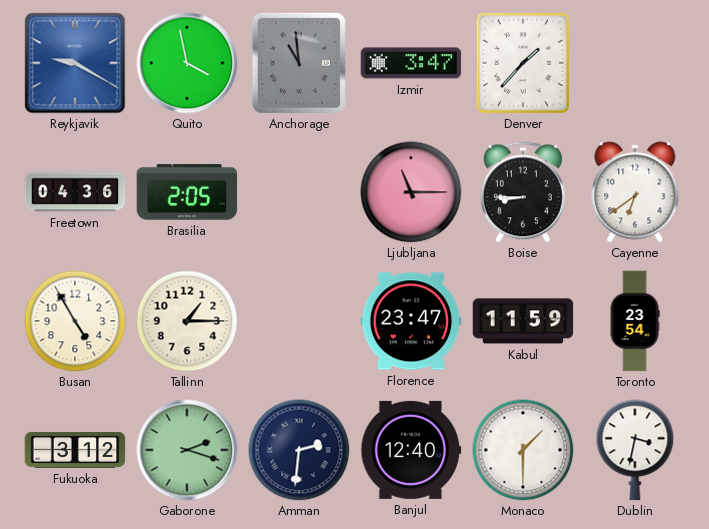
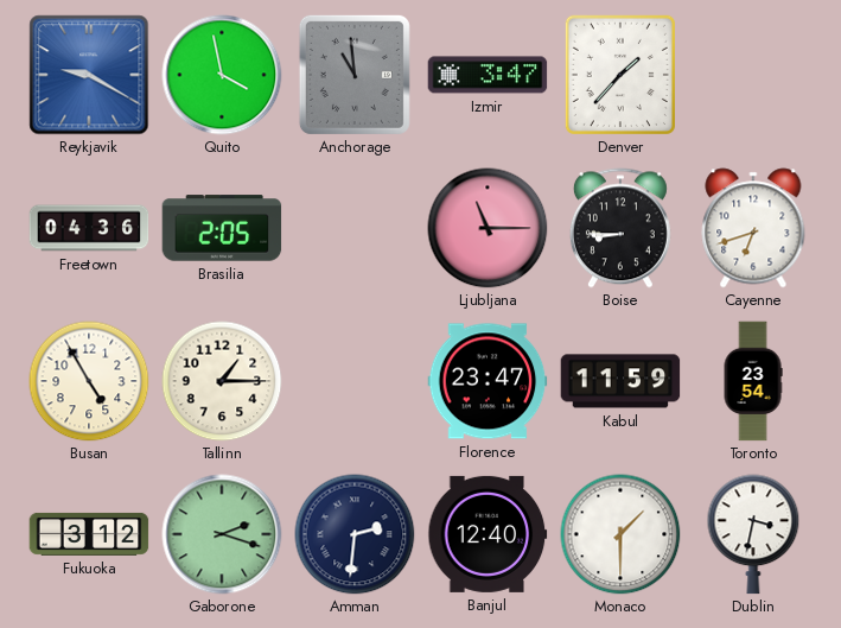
Cayenne: 6:39 -> 6:42 (753, 228)
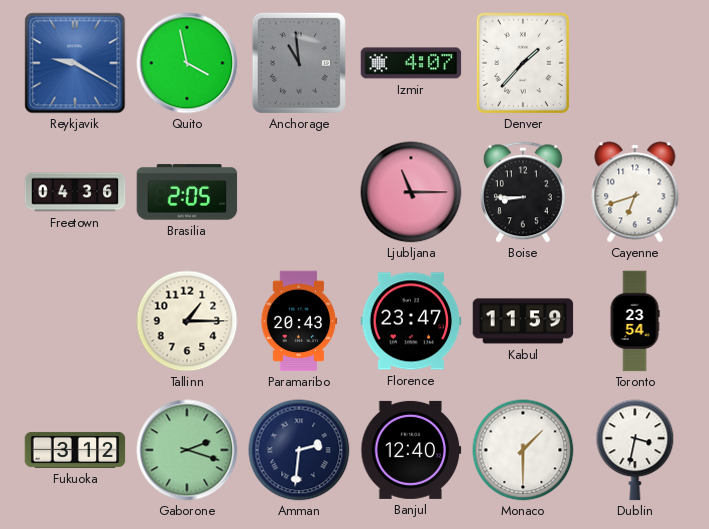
Izmir: 3:47 -> 4:07 (411, 63)
Busan: 4:55 -> none (89, 381)
Paramaribo: none -> 20:43 (299, 321)
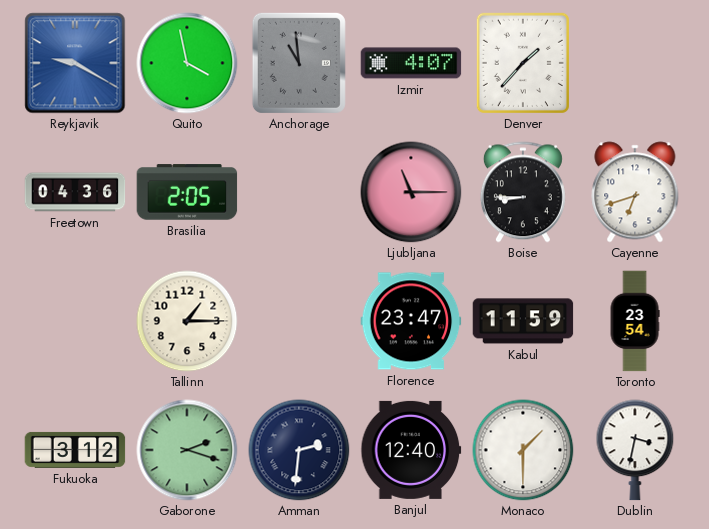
Paramaribo: 20:43 -> none (299, 321)
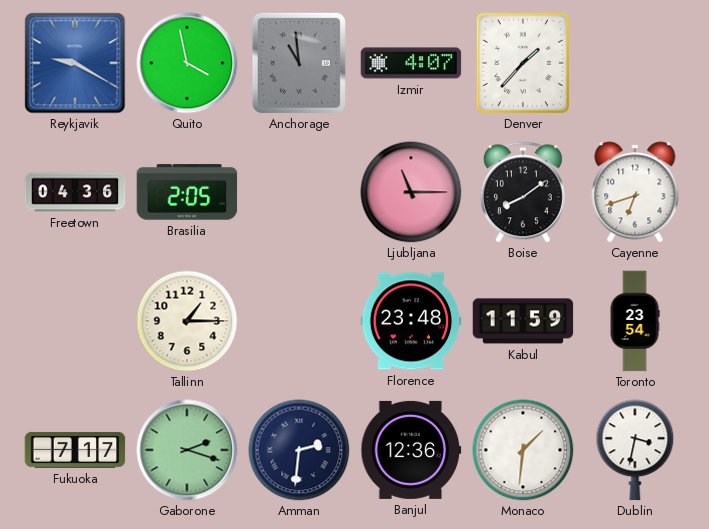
Boise: 8:45 -> 8:09 (523, 192)
Florence: 23:47 -> 23:48 (411, 321)
Fukuoka: 3:12 -> 7:17 (75, 450)
Banjul: 12:40 -> 12:36 (411, 450)
Monaco: 1:30 -> 1:31 (523, 450)
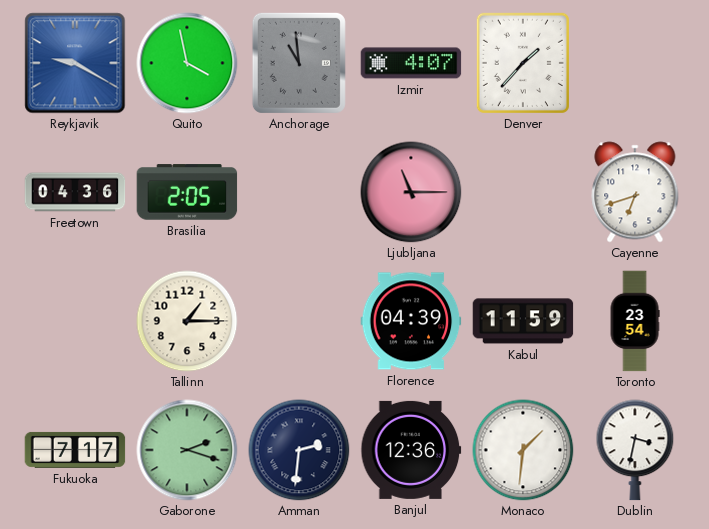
Boise: 8:09 -> none (523, 192)
Florence: 23:48 -> 04:39 (411, 321)
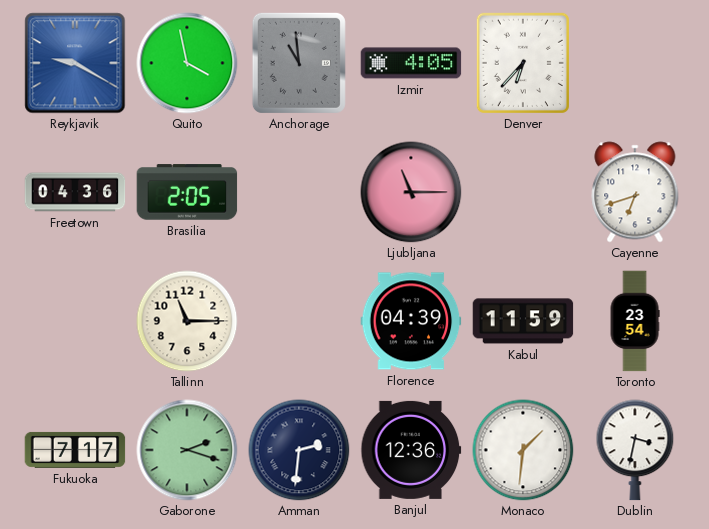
Izmir: 4:07 -> 4:05 (411, 63)
Denver: 1:37 -> 6:37 (523, 63)
Tallinn: 1:15 -> 11:15 (187, 321)
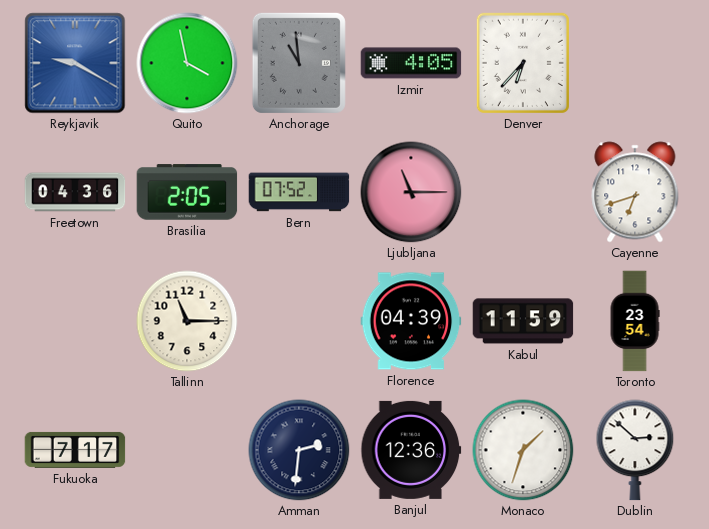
Bern: none -> 07:52 (299, 192)
Gaborone: 2:18 -> none (187, 450)
Monaco: 1:31 -> 1:33 (523, 450)
Dublin: 3:32 -> 2:52 (635, 450)
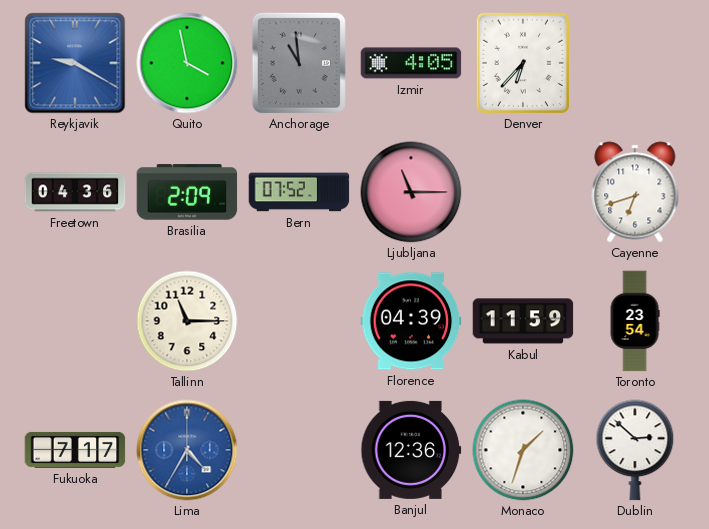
Brasilia: 2:05 -> 2:09 (187, 192)
Lima: none -> 4:35 (187, 450)
Amman: 2:31 -> none (299, 450)
